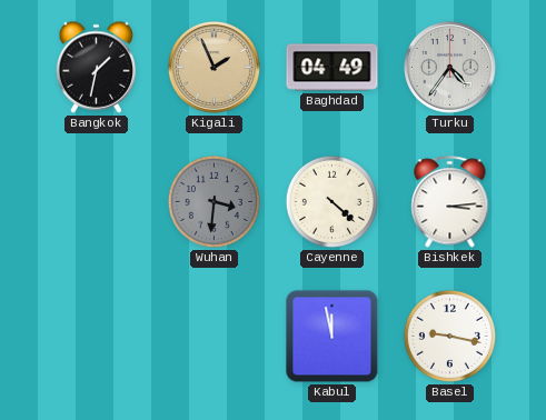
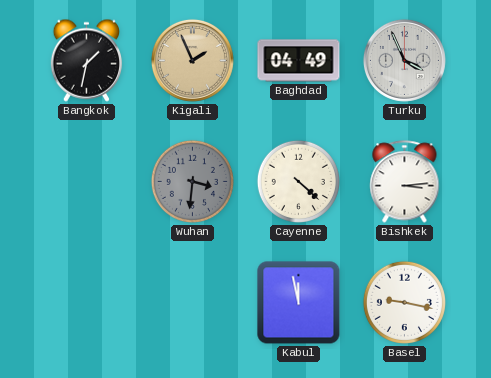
Turku: 4:36 -> 3:56 (404, 60)
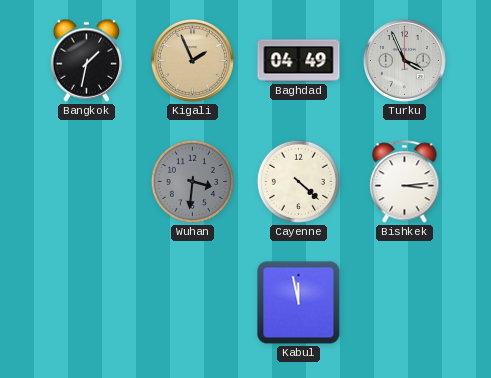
Basel: 9:17 -> none (404, 302)
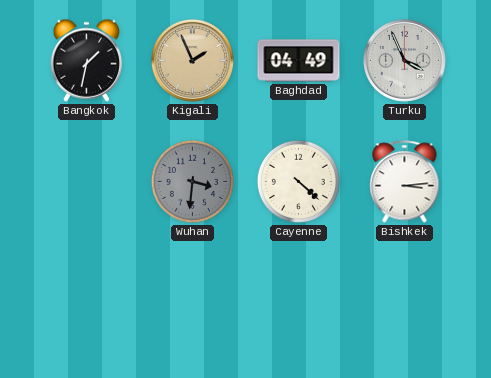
Kabul: 11:58 -> none (299, 303)
